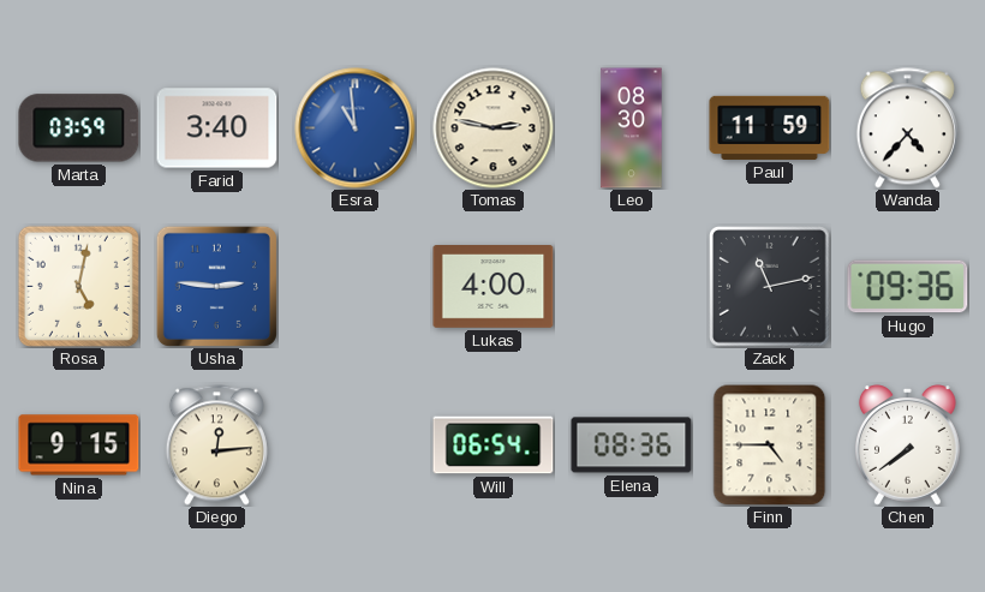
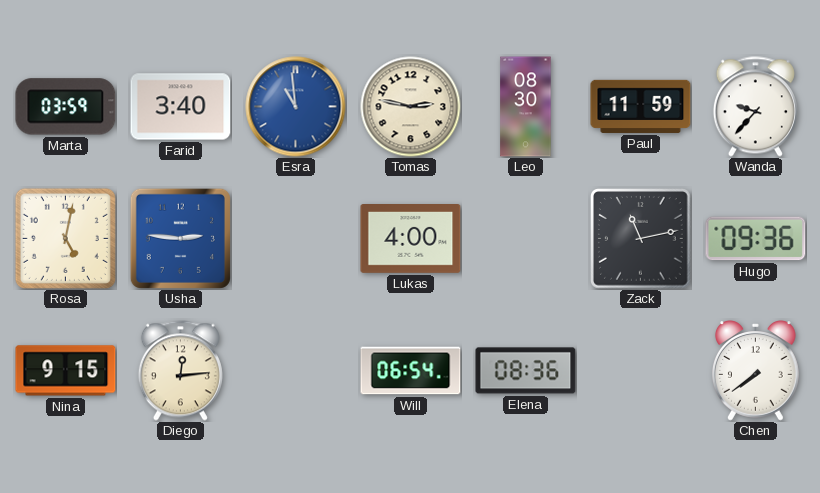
Wanda: 4:37 -> 9:37 (755, 107)
Finn: 4:45 -> none (770, 444)
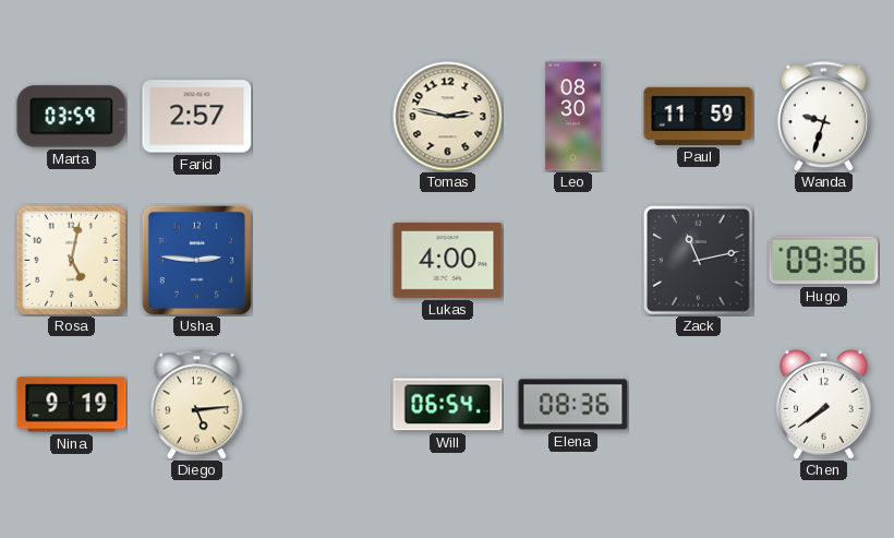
Farid: 3:40 -> 2:57 (197, 117)
Esra: 10:59 -> none (296, 107)
Wanda: 9:37 -> 9:33 (823, 117)
Nina: 9:15 -> 9:19 (72, 405)
Diego: 12:14 -> 5:14 (196, 405)
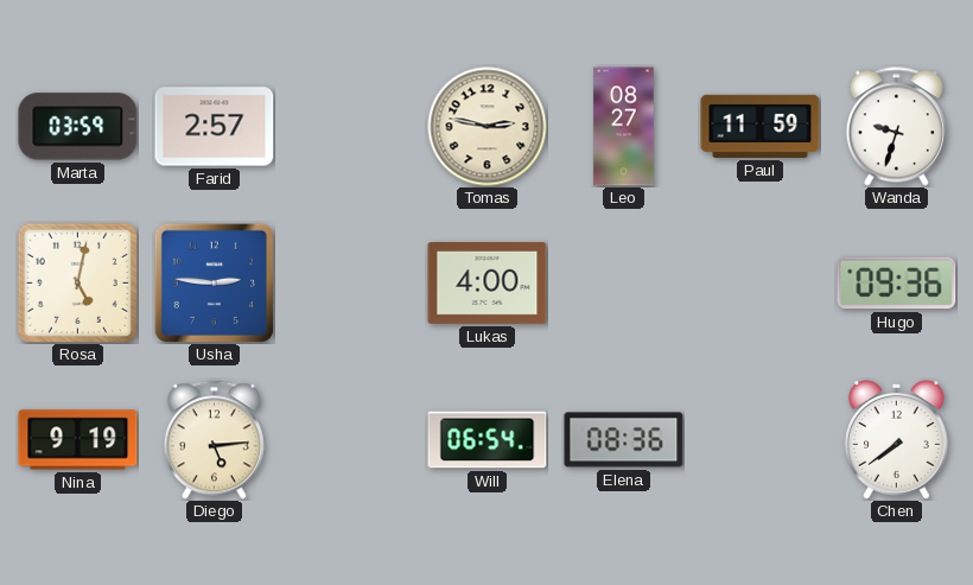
Leo: 08:30 -> 08:27 (624, 127)
Zack: 11:13 -> none (699, 261)
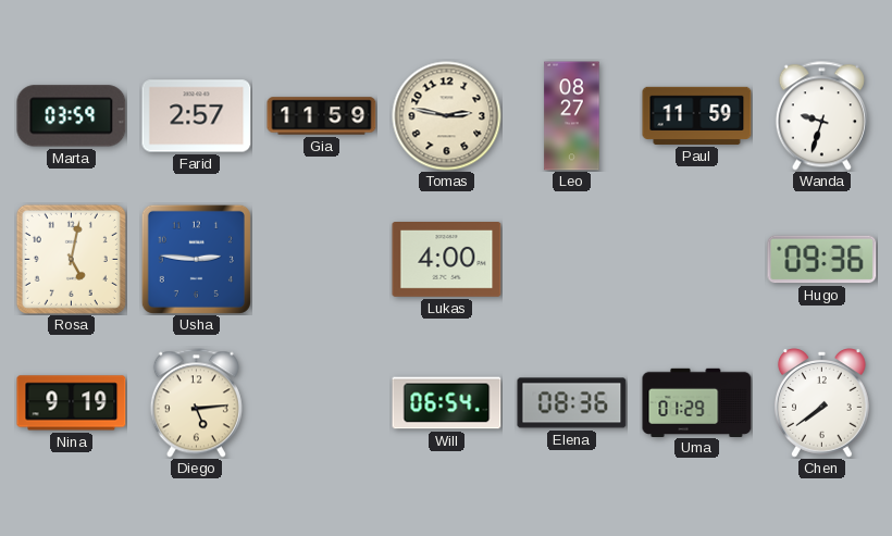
Gia: none -> 11:59 (322, 116)
Uma: none -> 01:29 (697, 402)
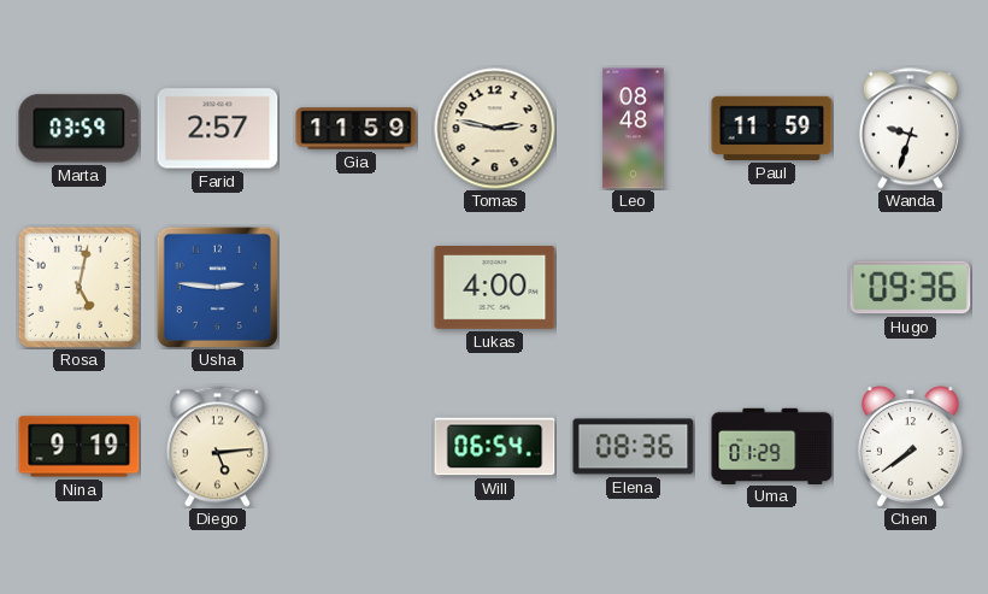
Leo: 08:27 -> 08:48 (634, 129)
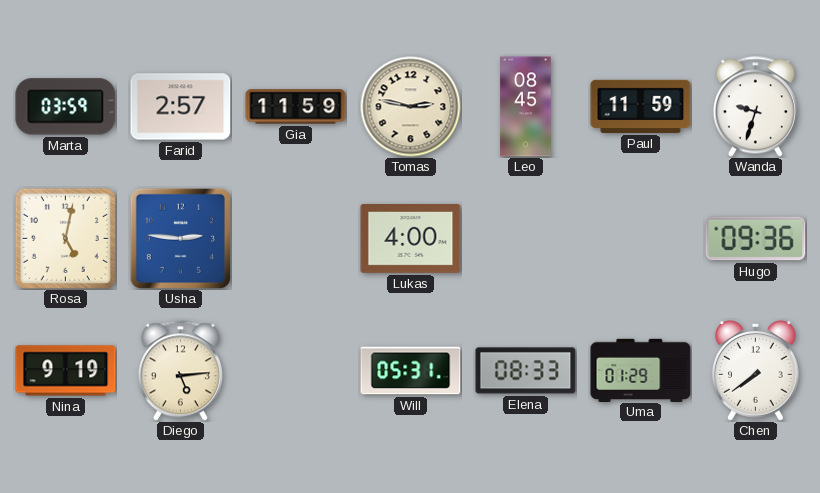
Leo: 08:48 -> 08:45 (526, 107)
Will: 06:54 -> 05:31 (411, 371)
Elena: 08:36 -> 08:33 (526, 371)
